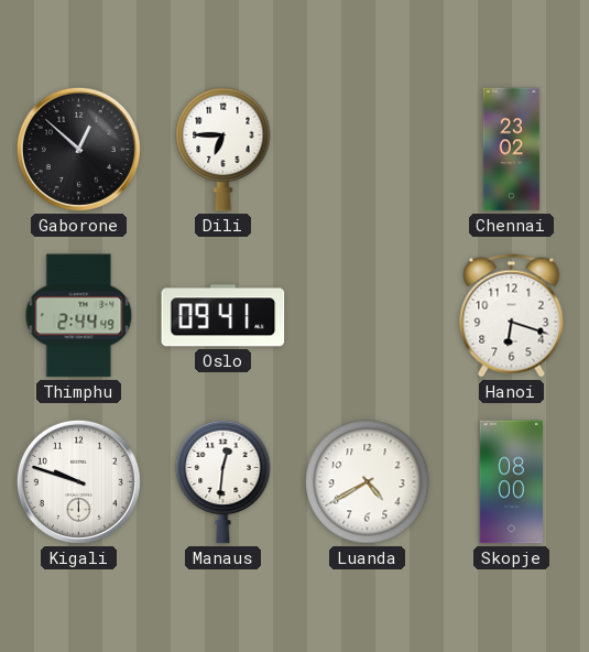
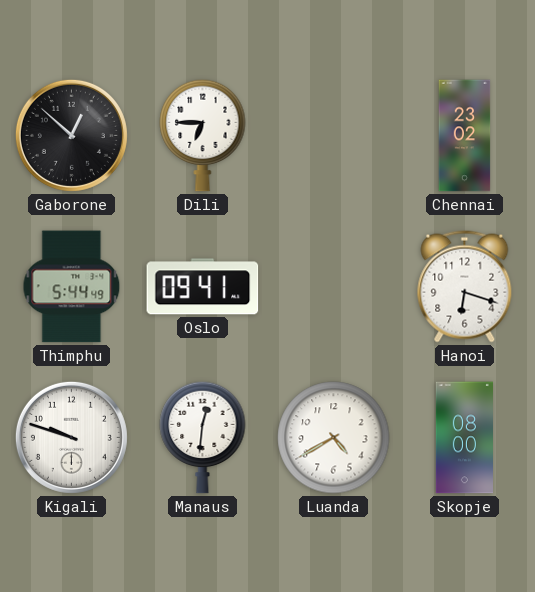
Thimphu: 2:44 -> 5:44 (72, 287)
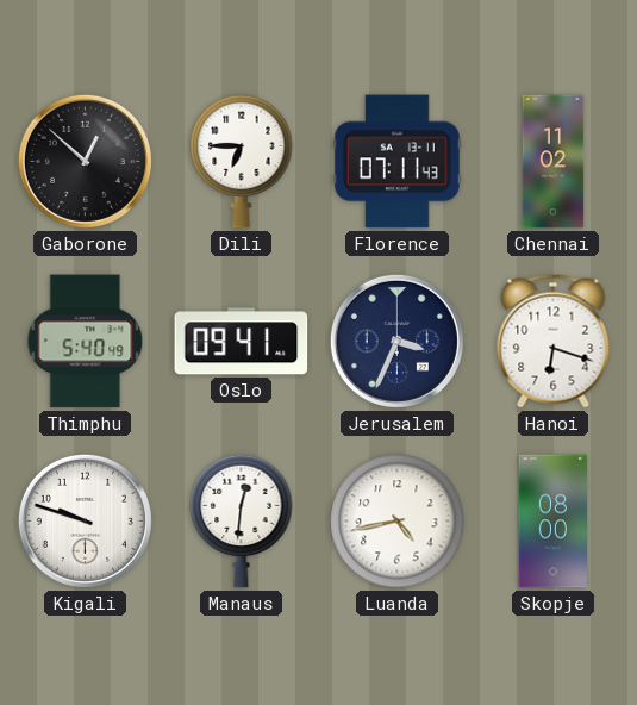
Florence: none -> 07:11 (396, 162)
Chennai: 23:02 -> 11:02 (554, 162)
Thimphu: 5:44 -> 5:40 (86, 342)
Jerusalem: none -> 3:34 (396, 341)
Luanda: 4:40 -> 4:43 (398, 522)
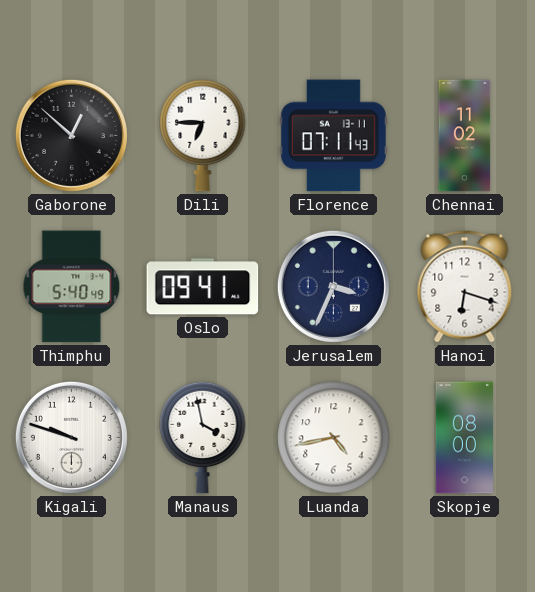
Manaus: 12:31 -> 3:58 (203, 437)
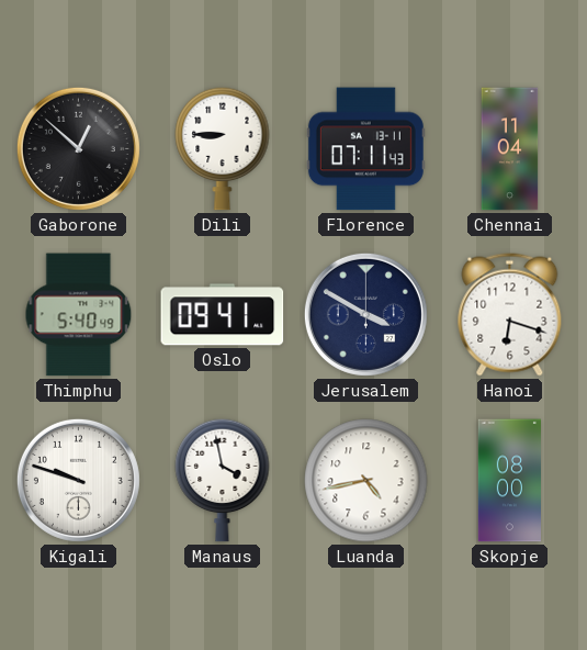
Dili: 6:45 -> 8:45 (223, 148)
Chennai: 11:02 -> 11:04 (510, 149)
Jerusalem: 3:34 -> 3:50 (365, 314)
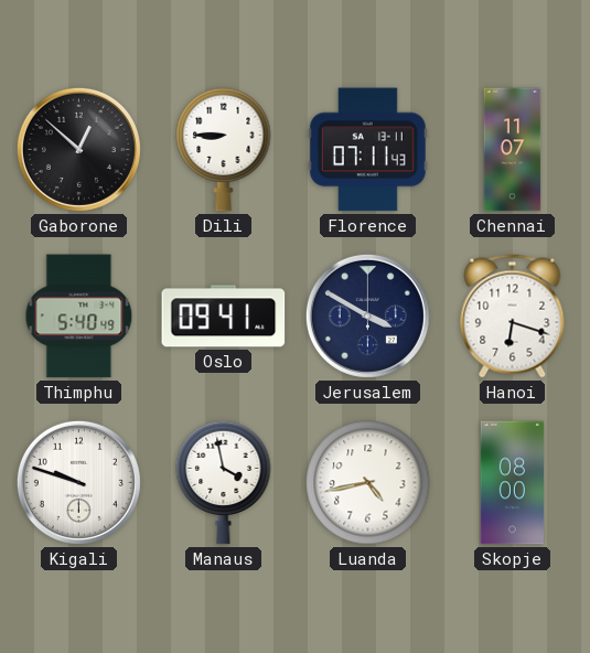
Chennai: 11:04 -> 11:07 (513, 150)
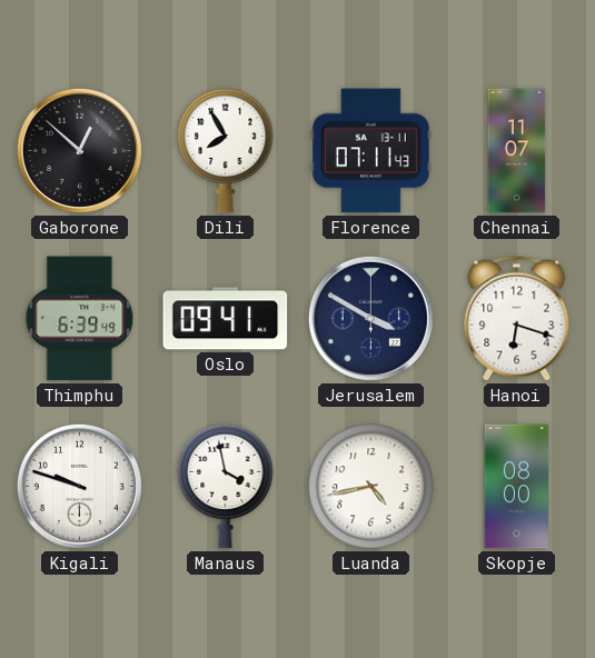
Dili: 8:45 -> 7:55 (226, 150)
Thimphu: 5:40 -> 6:39 (80, 319)
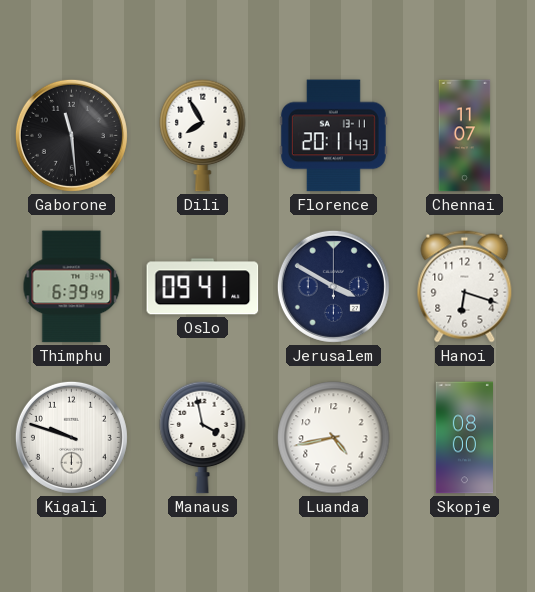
Gaborone: 12:52 -> 11:29 (71, 135)
Florence: 07:11 -> 20:11 (333, 136)
